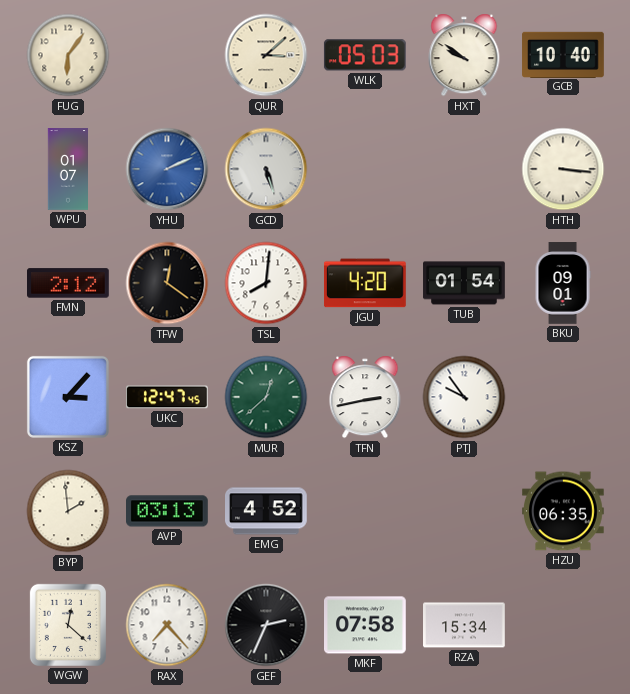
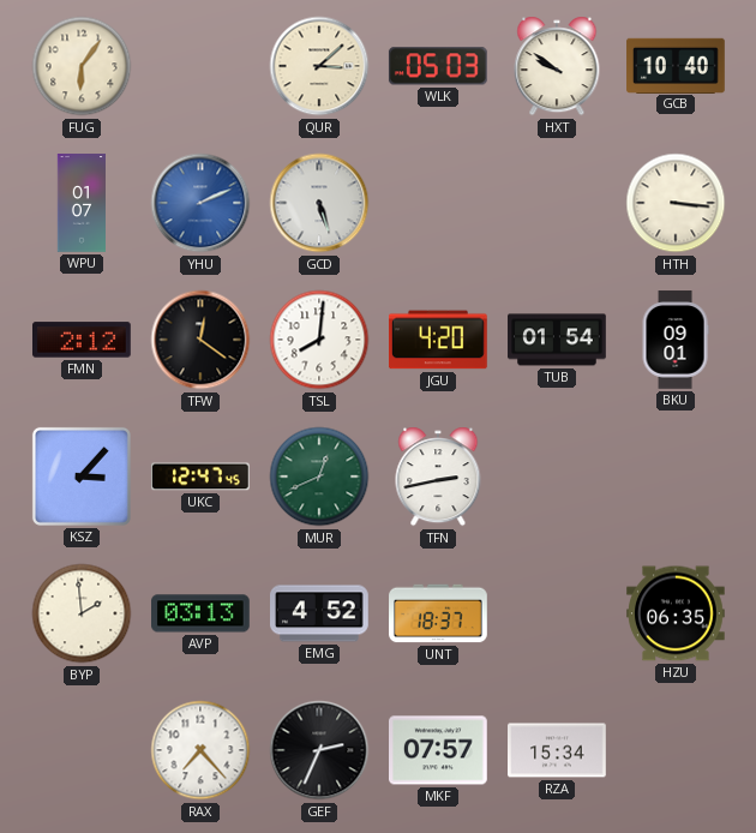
MUR: 12:38 -> 12:41 (319, 477)
PTJ: 9:54 -> none (464, 397)
UNT: none -> 18:37 (438, 613)
WGW: 12:22 -> none (68, 625)
MKF: 07:58 -> 07:57 (439, 750)
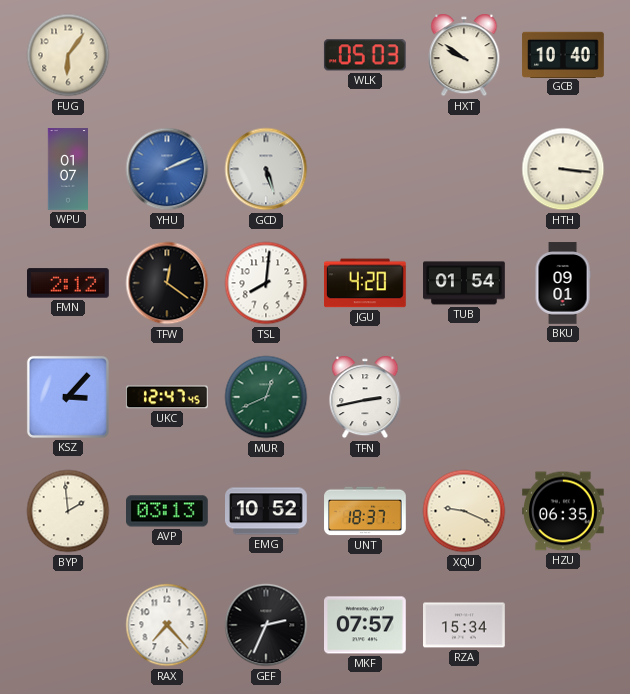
QUR: 3:08 -> none (319, 66)
EMG: 4:52 -> 10:52 (267, 511)
XQU: none -> 9:19 (464, 511)
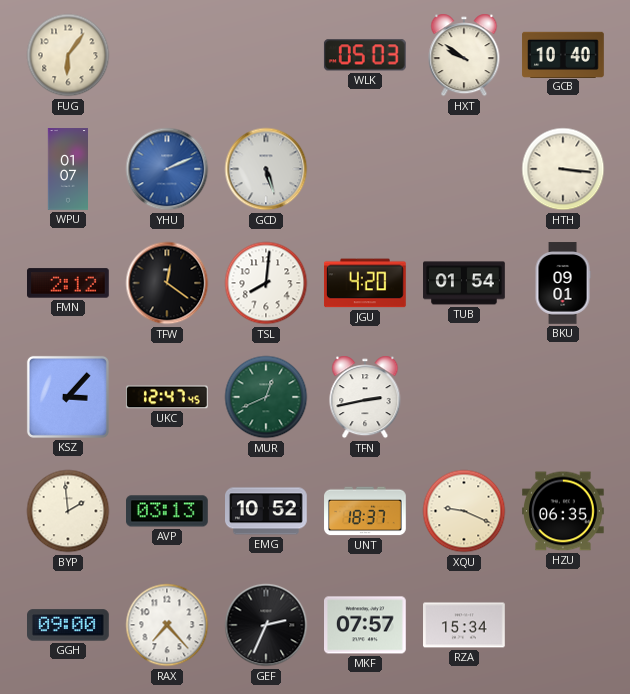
GGH: none -> 09:00 (69, 625)
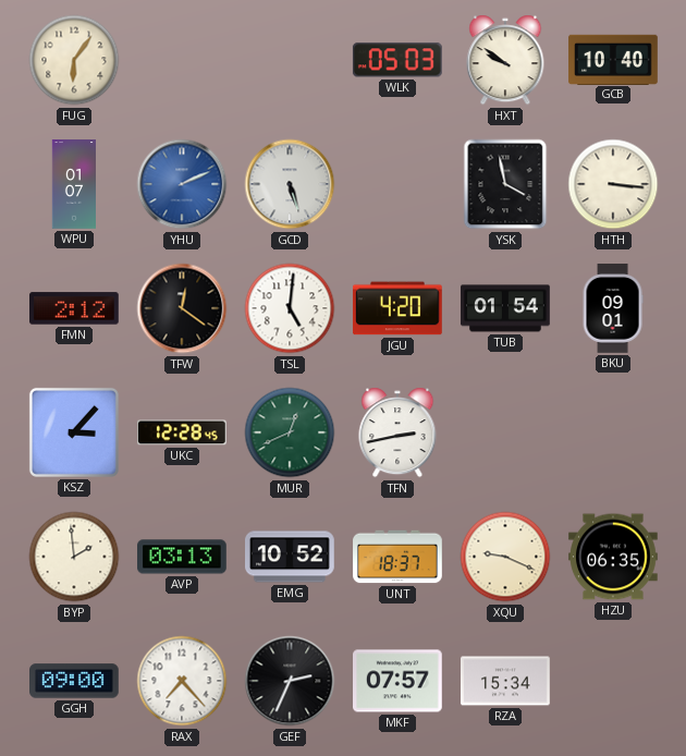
YSK: none -> 3:58 (505, 184)
TSL: 8:01 -> 5:01 (290, 308)
UKC: 12:47 -> 12:28 (183, 432)
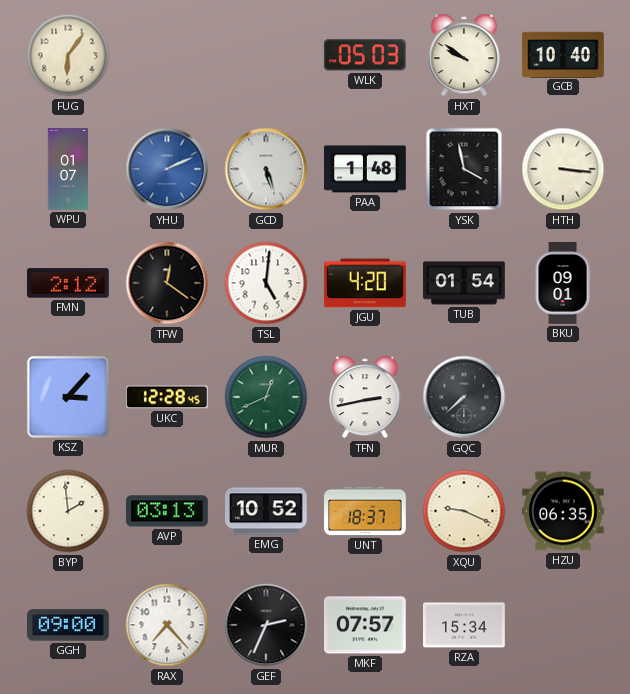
PAA: none -> 1:48 (365, 169)
GQC: none -> 7:38 (464, 397)
